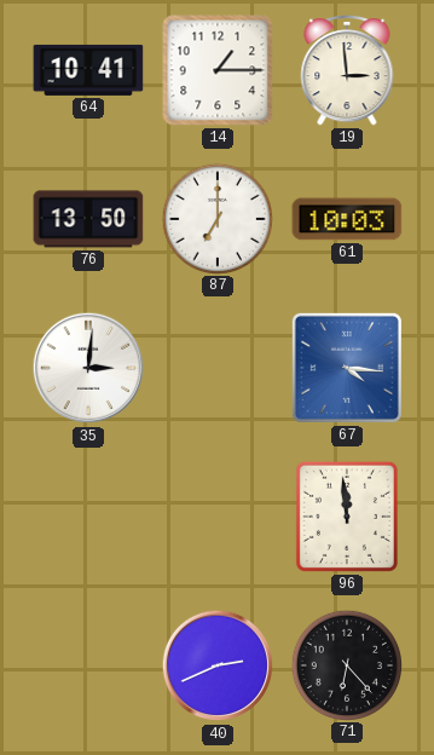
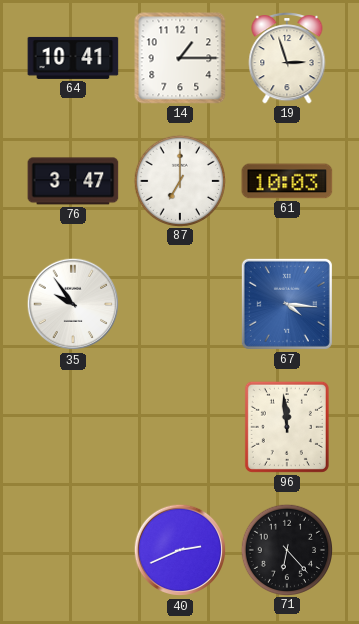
19: 2:59 -> 2:57 (287, 59)
76: 13:50 -> 3:47 (73, 181)
35: 3:01 -> 9:54 (73, 304)
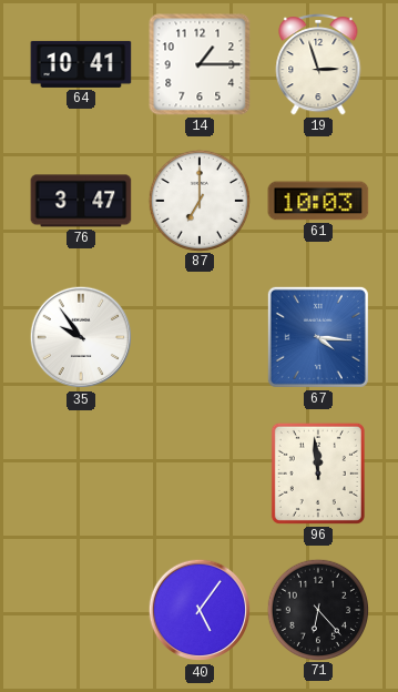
40: 2:41 -> 5:06 (200, 610)
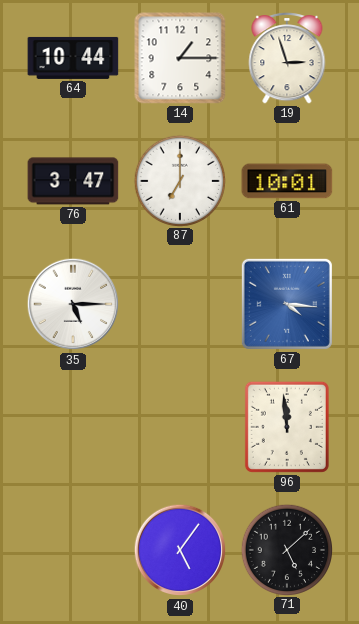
64: 10:41 -> 10:44 (73, 58)
61: 10:03 -> 10:01 (287, 181)
35: 9:54 -> 5:15 (73, 304)
71: 6:23 -> 5:08 (286, 549)
